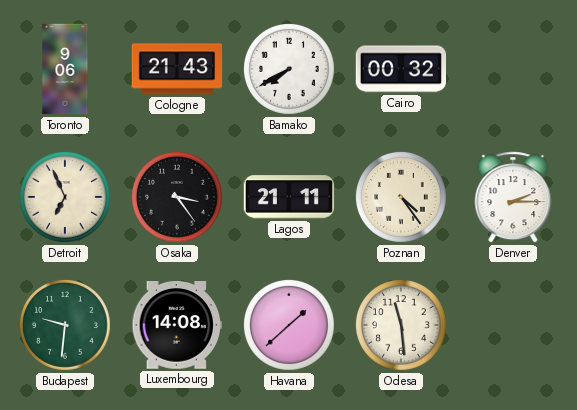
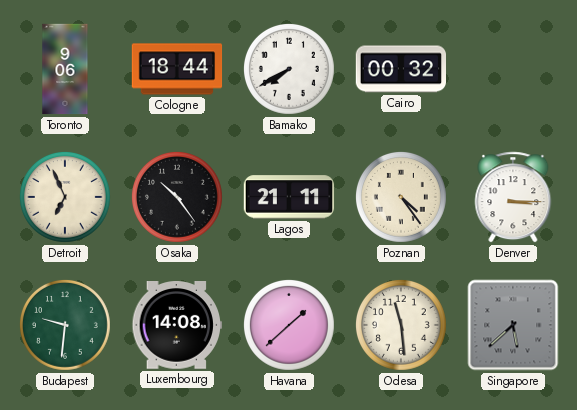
Cologne: 21:43 -> 18:44 (177, 69)
Osaka: 3:24 -> 10:24 (177, 197)
Denver: 2:15 -> 3:15 (513, 197)
Singapore: none -> 5:38 (513, 325)
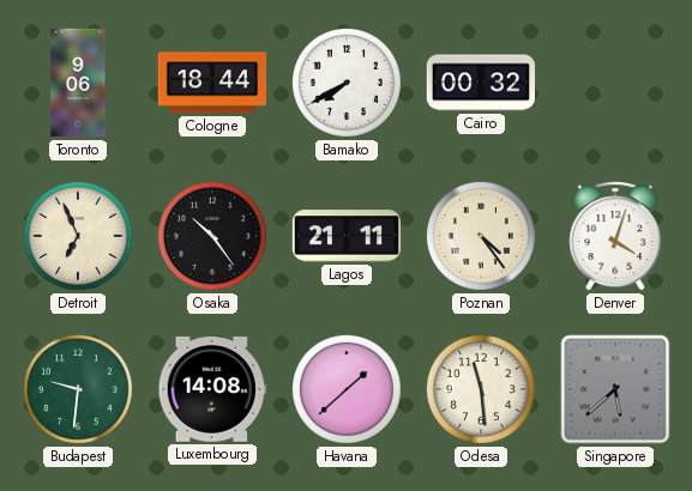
Denver: 3:15 -> 4:03 (615, 236)
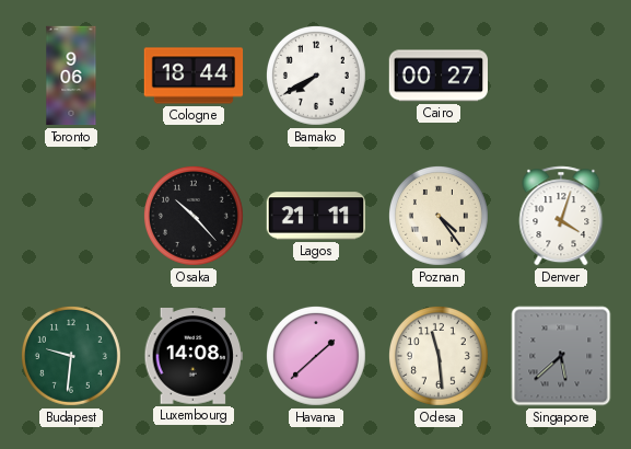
Cairo: 00:32 -> 00:27 (439, 76)
Detroit: 6:56 -> none (78, 236)
Osaka: 10:24 -> 10:23 (194, 216)
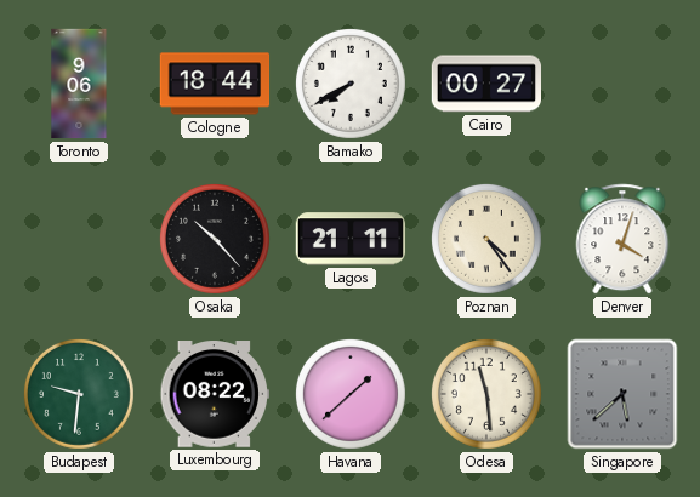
Luxembourg: 14:08 -> 08:22 (214, 395)
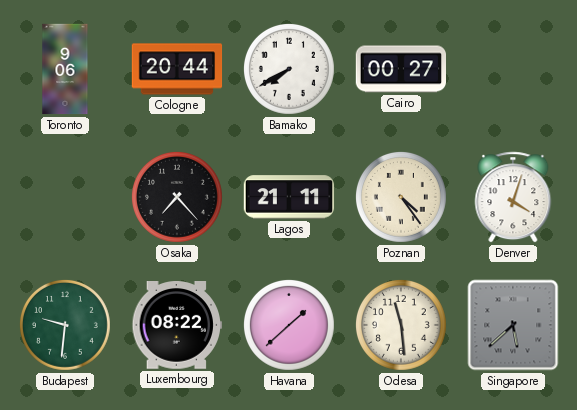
Cologne: 18:44 -> 20:44 (177, 69)
Osaka: 10:23 -> 7:23 (177, 197)
